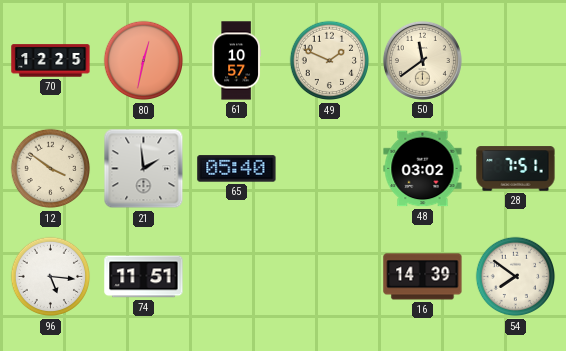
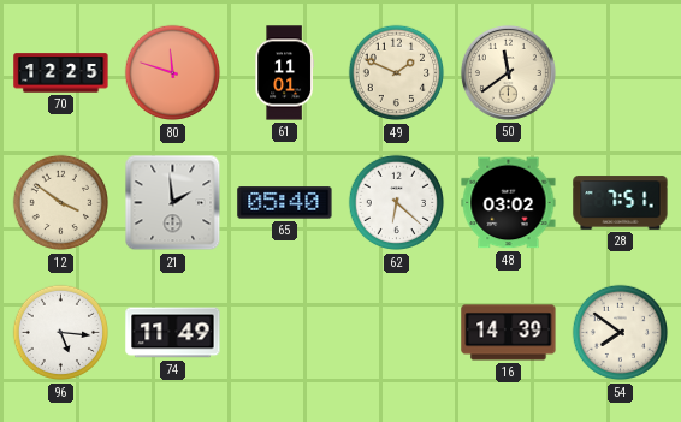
80: 12:32 -> 11:48 (173, 73)
61: 10:57 -> 11:01 (284, 73)
62: none -> 6:22 (397, 203)
74: 11:51 -> 11:49 (173, 333)
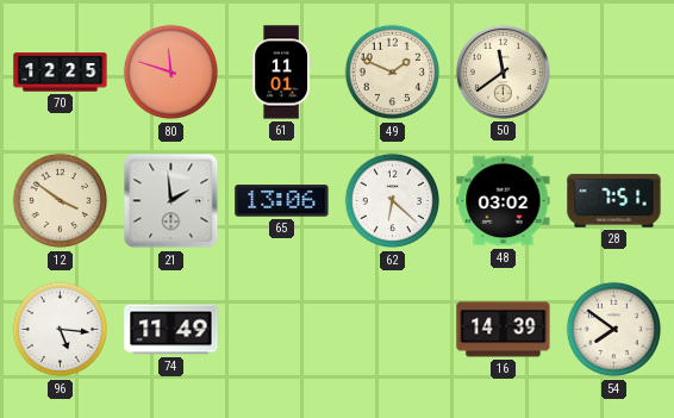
65: 05:40 -> 13:06 (282, 201)
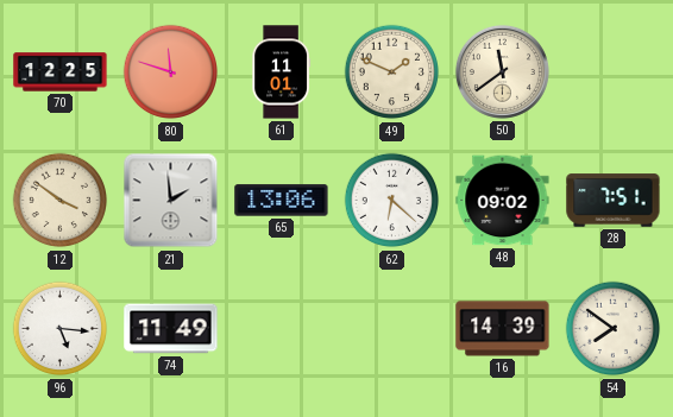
48: 03:02 -> 09:02 (503, 201)
